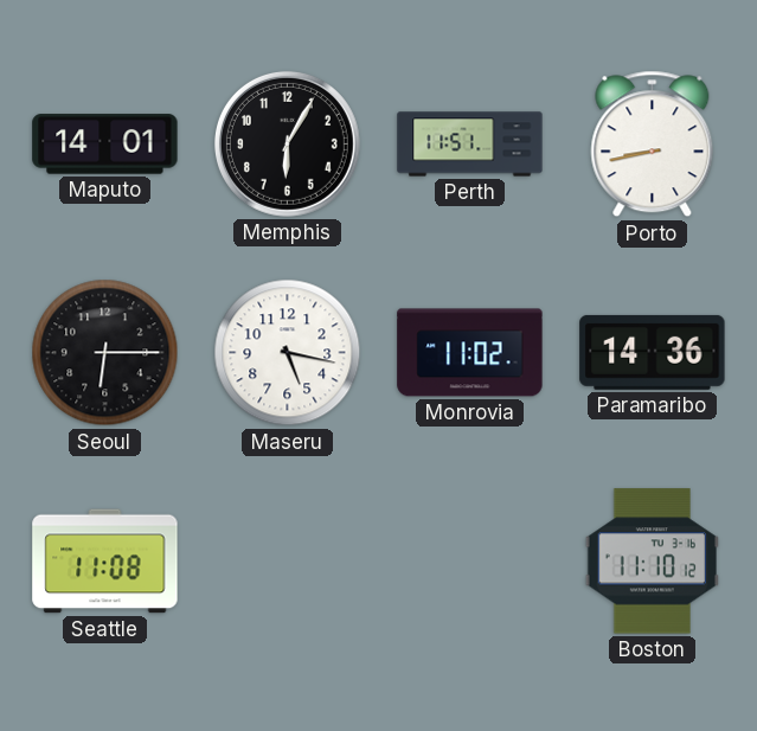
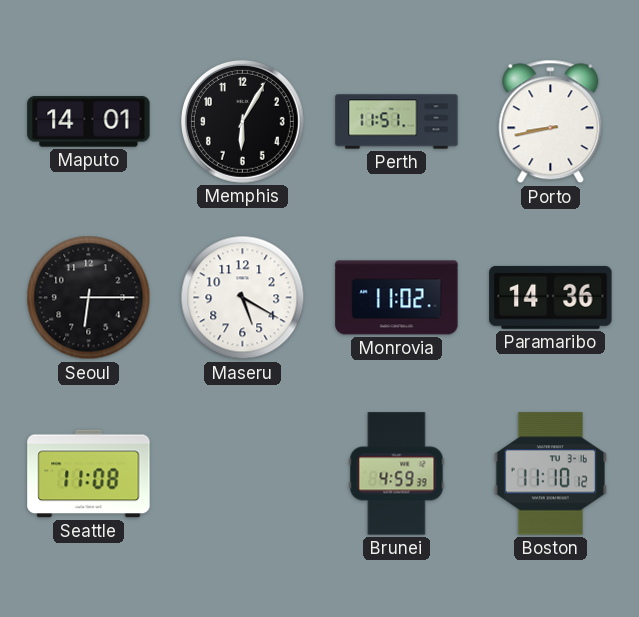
Maseru: 5:17 -> 5:20 (243, 298)
Brunei: none -> 4:59 (397, 474)
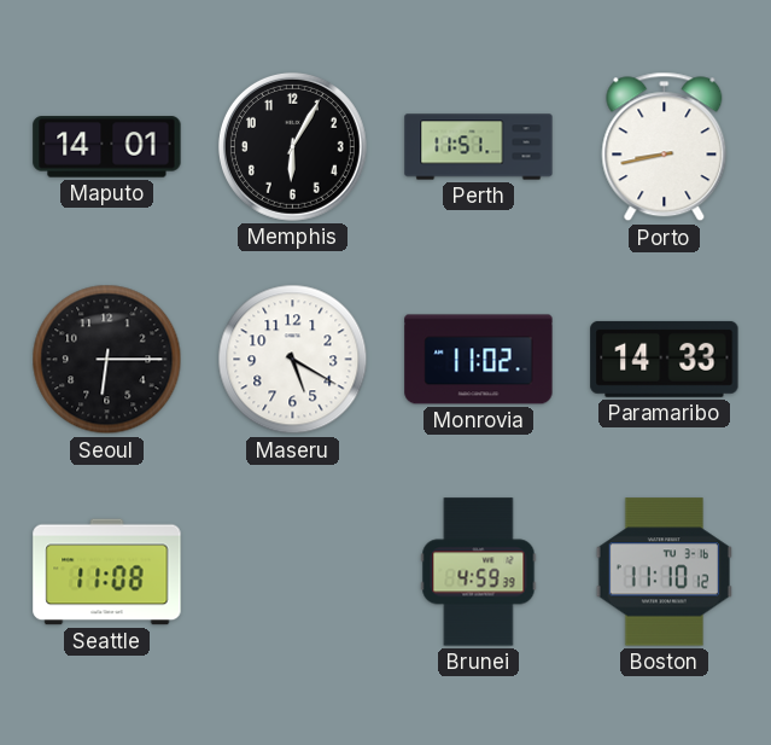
Paramaribo: 14:36 -> 14:33 (665, 359)
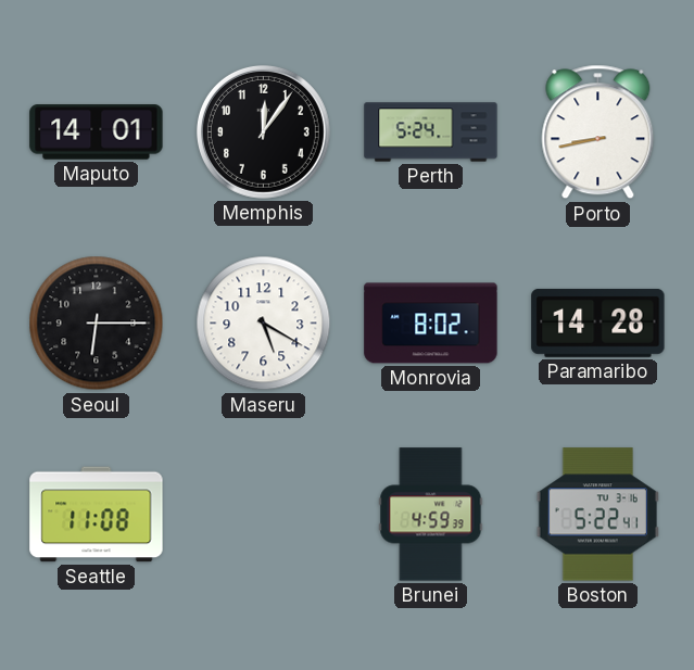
Memphis: 6:05 -> 12:06 (263, 131)
Perth: 11:51 -> 5:24 (431, 132)
Monrovia: 11:02 -> 8:02 (431, 324)
Paramaribo: 14:33 -> 14:28 (598, 323)
Boston: 11:10 -> 5:22 (597, 515)
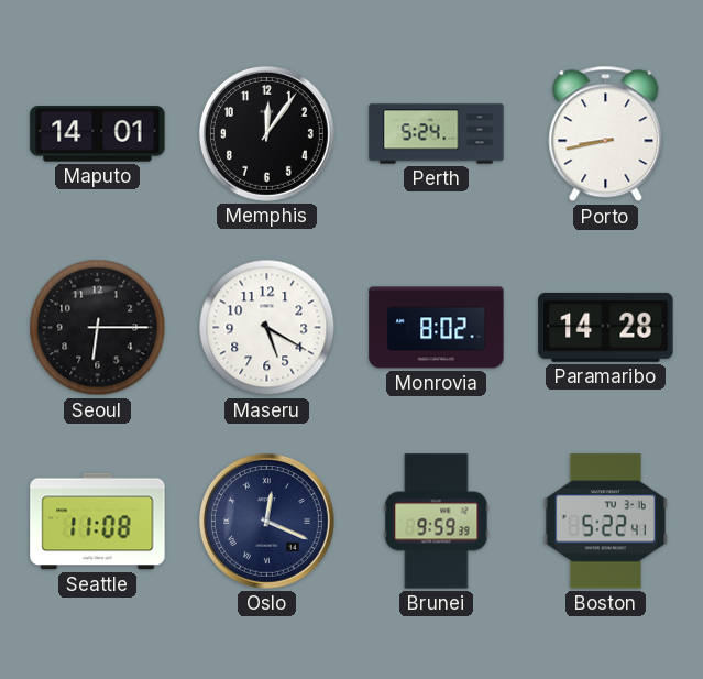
Oslo: none -> 12:19 (266, 521)
Brunei: 4:59 -> 9:59 (437, 522)
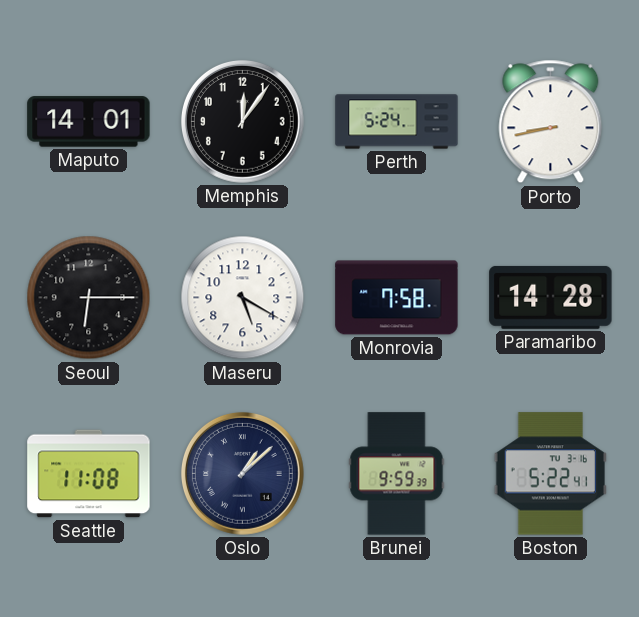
Monrovia: 8:02 -> 7:58 (397, 298)
Oslo: 12:19 -> 1:08 (242, 473)
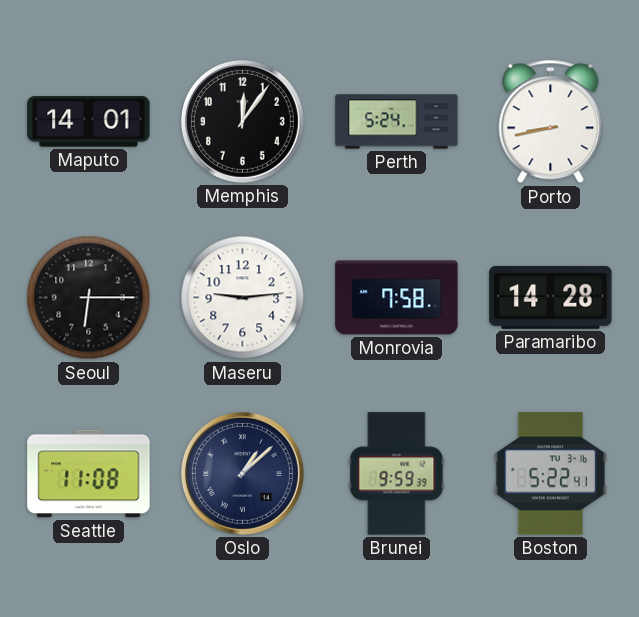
Maseru: 5:20 -> 9:14 (243, 298)
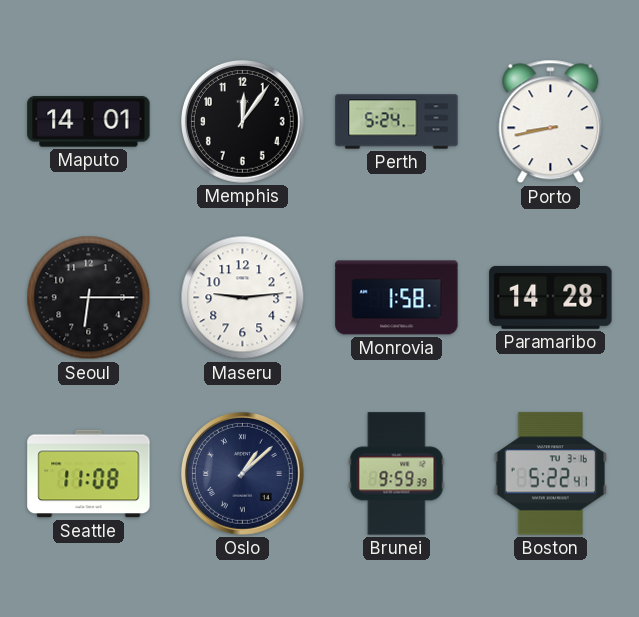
Monrovia: 7:58 -> 1:58 (397, 298)
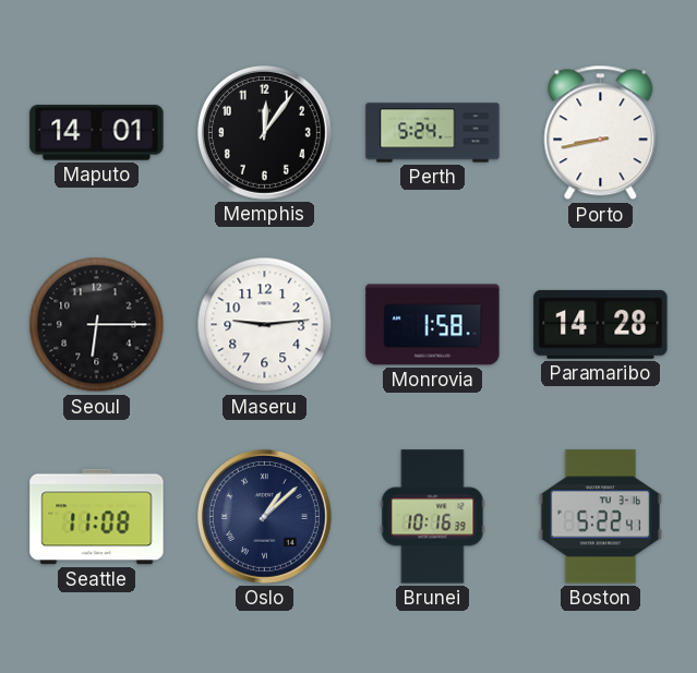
Brunei: 9:59 -> 10:16 (433, 517)
